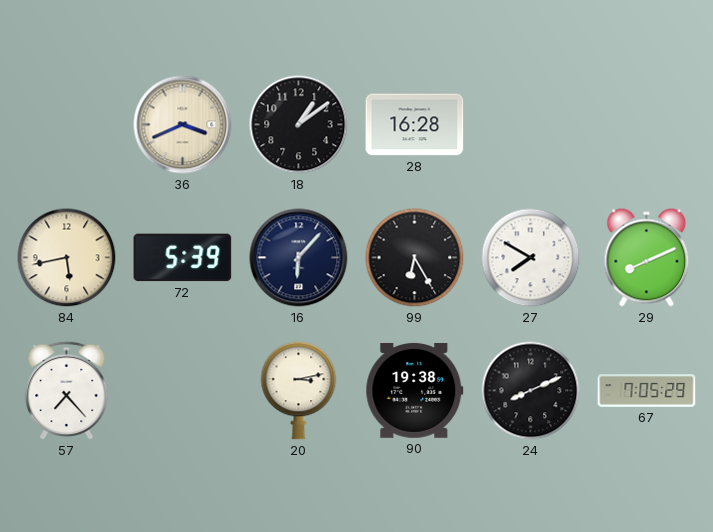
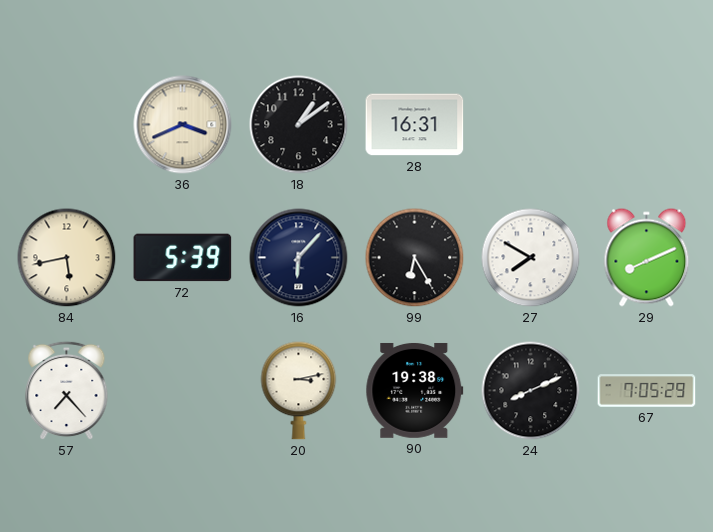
28: 16:28 -> 16:31 (415, 125)
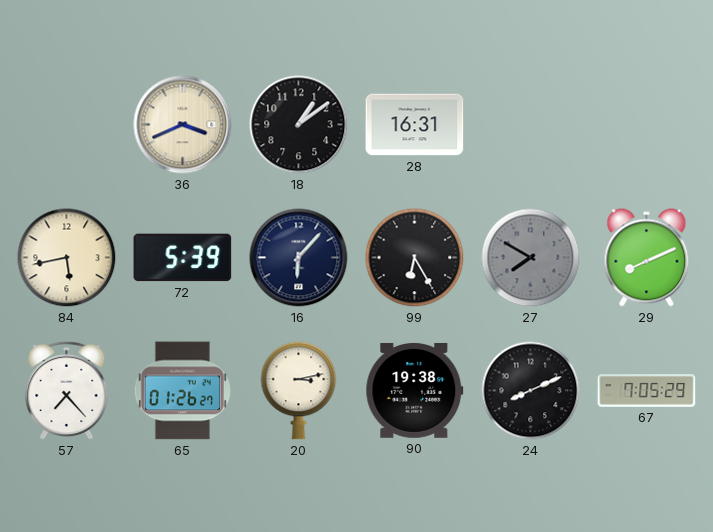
27 dial: white -> grey (531, 258)
65: none -> 01:26 (182, 391)
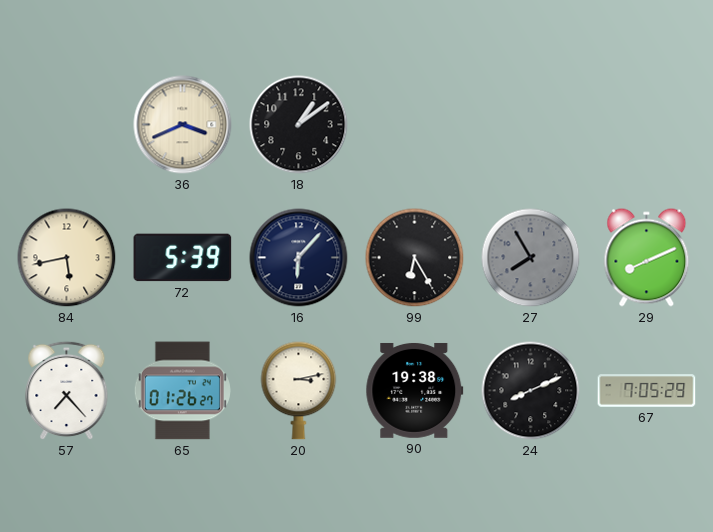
28: 16:31 -> none (415, 125)
27: 7:50 -> 7:55 (531, 258)
